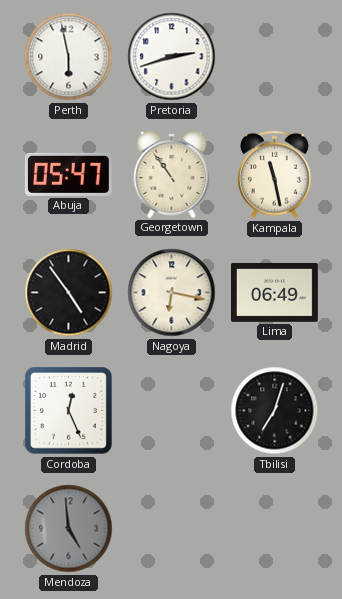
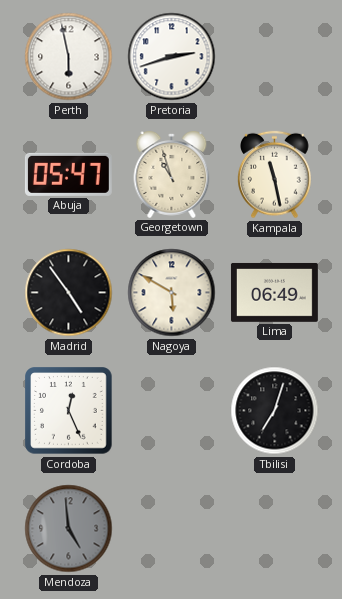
Georgetown: 10:54 -> 10:57 (172, 174)
Nagoya: 6:17 -> 5:50 (172, 293)
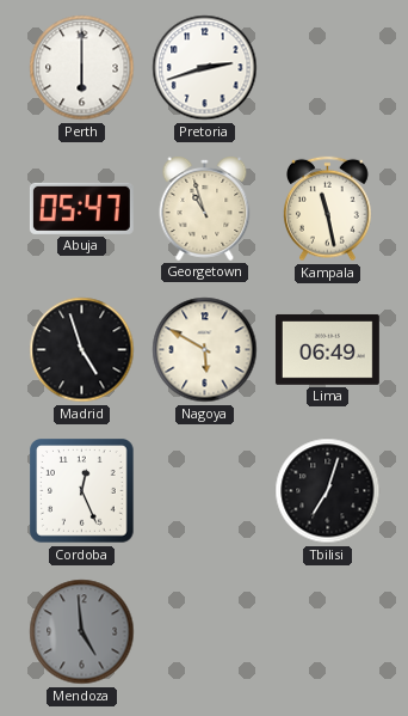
Perth: 5:58 -> 6:00 (82, 68)
Madrid: 4:54 -> 4:57 (82, 350)
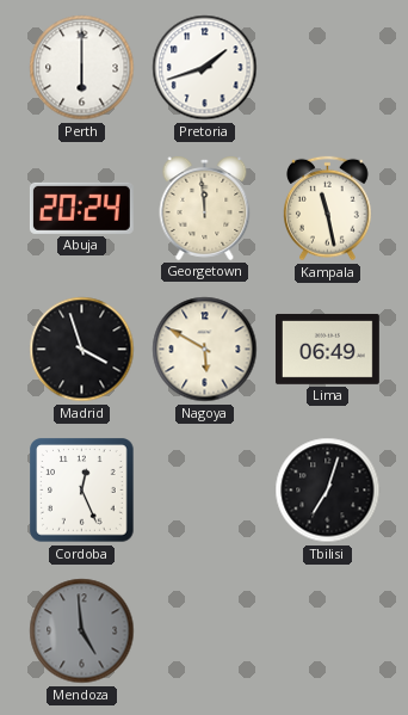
Pretoria: 2:42 -> 1:42 (205, 68)
Abuja: 05:47 -> 20:24 (81, 208)
Georgetown: 10:57 -> 11:59 (205, 208)
Madrid: 4:57 -> 3:57 (82, 350)
